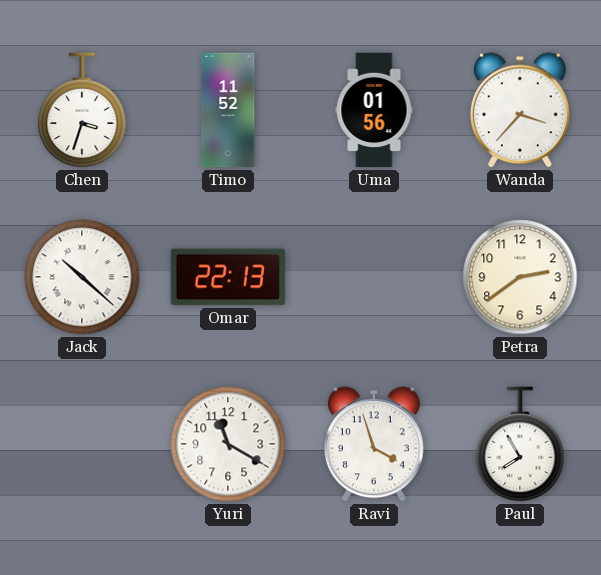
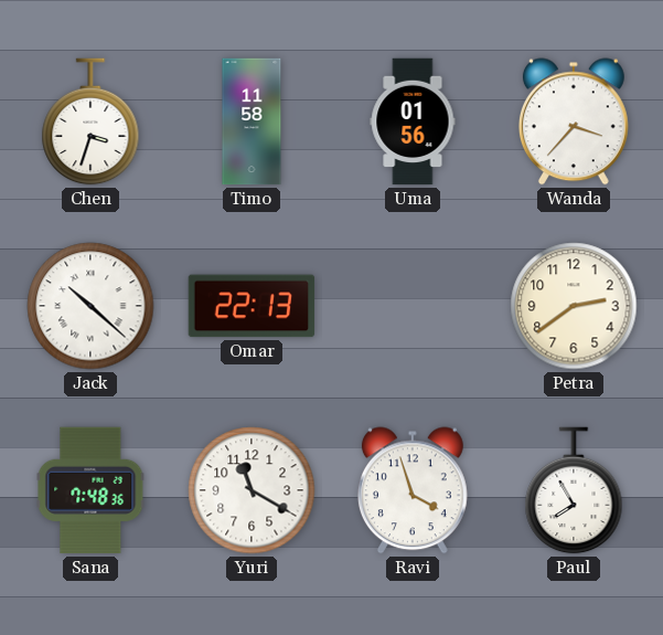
Timo: 11:52 -> 11:58 (252, 121)
Sana: none -> 7:48 (90, 490)
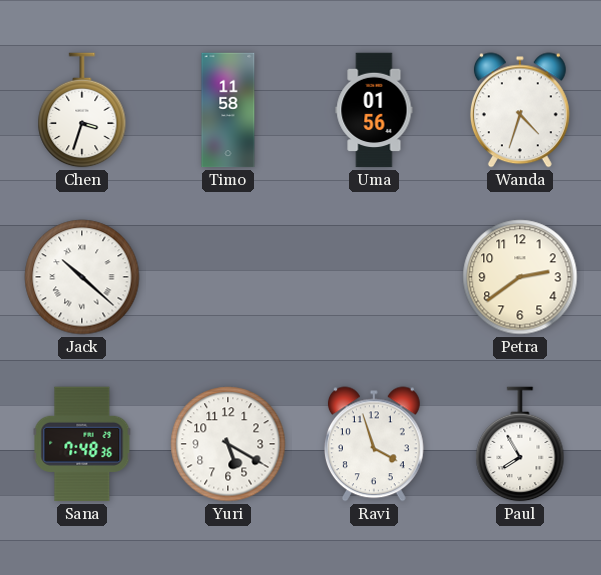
Wanda: 3:37 -> 4:33 (520, 110)
Omar: 22:13 -> none (252, 306)
Yuri: 11:20 -> 5:20 (228, 444)
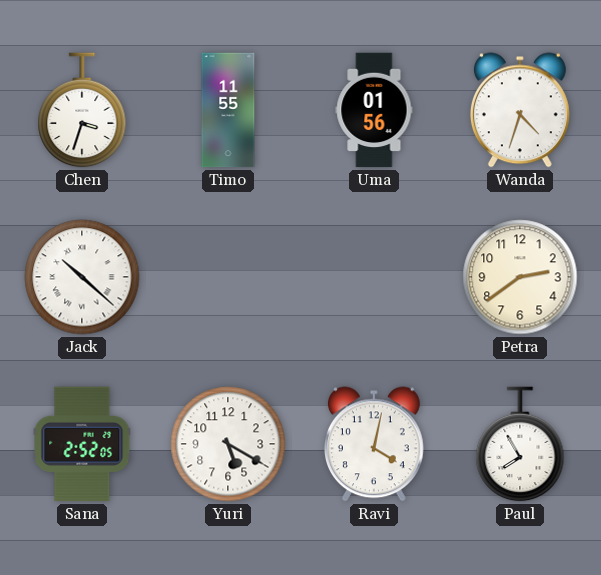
Timo: 11:58 -> 11:55 (228, 110)
Sana: 7:48 -> 2:52 (82, 444)
Ravi: 3:57 -> 4:02 (374, 444)
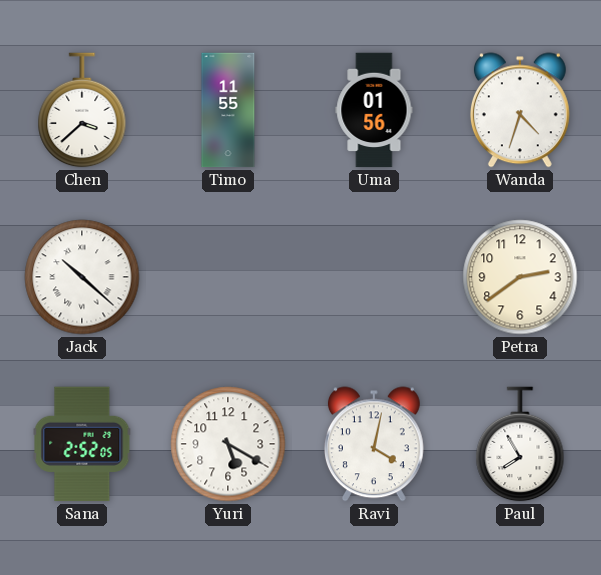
Chen: 3:33 -> 3:38 (82, 110)
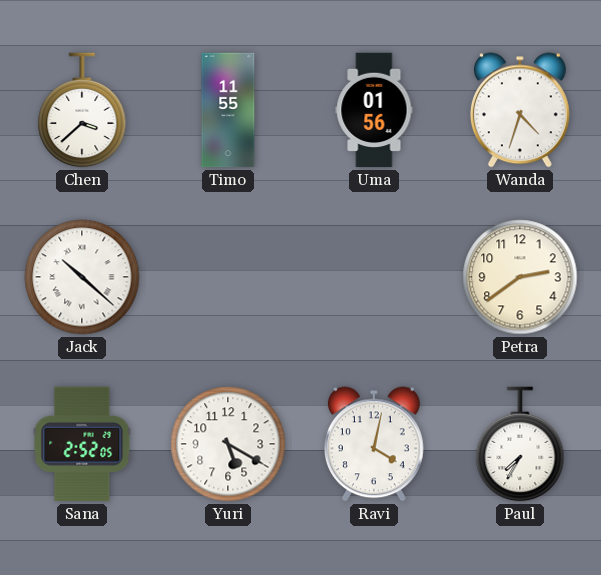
Paul: 7:55 -> 7:35 (520, 444)
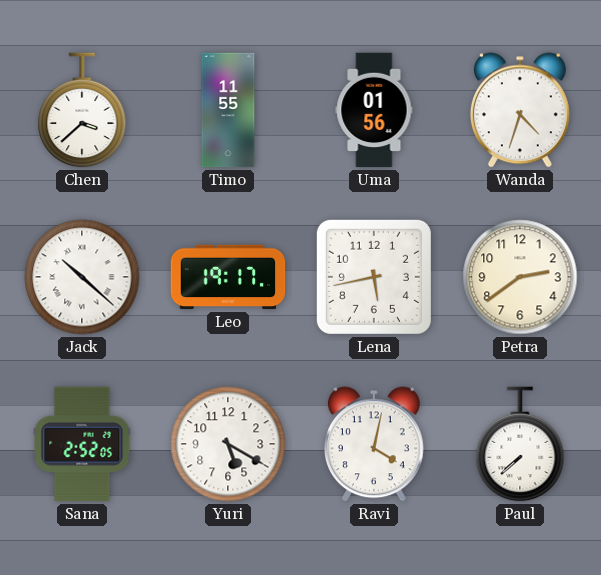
Leo: none -> 19:17 (228, 277)
Lena: none -> 5:43 (374, 277)
Paul: 7:35 -> 7:38 (520, 444)
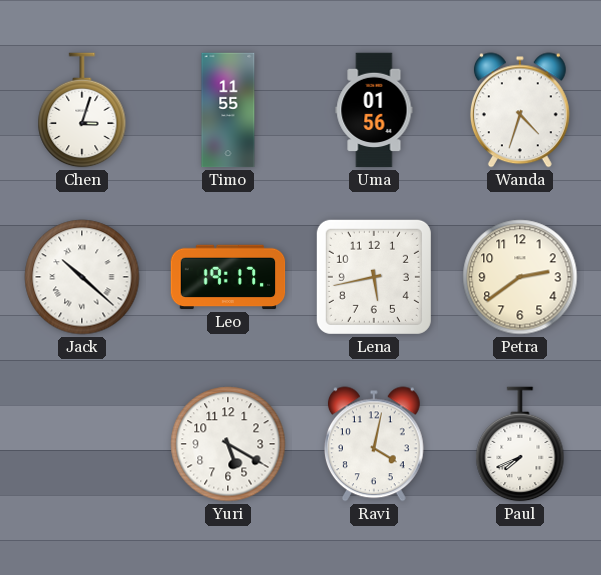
Chen: 3:38 -> 3:03 (82, 110)
Sana: 2:52 -> none (82, 444)
Paul: 7:38 -> 7:41 (520, 444)
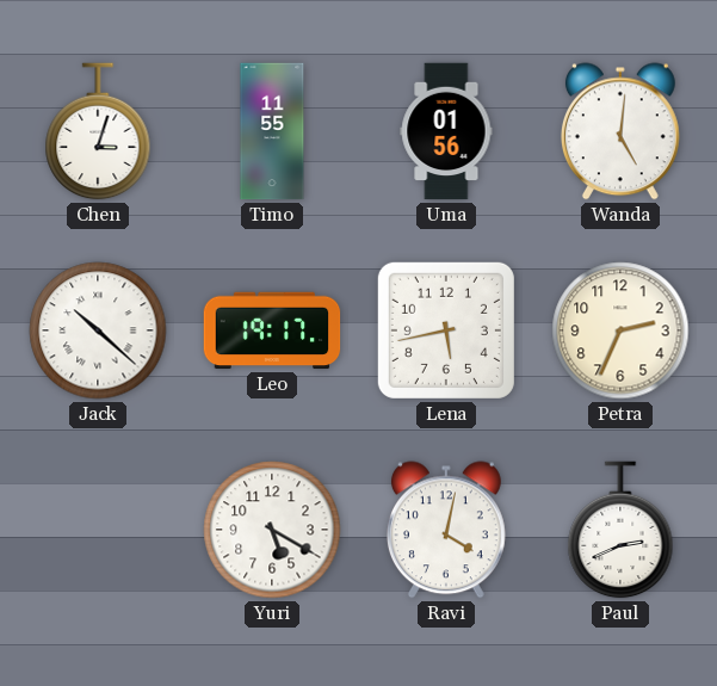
Wanda: 4:33 -> 5:01 (620, 131)
Petra: 2:39 -> 2:34 (620, 330)
Paul: 7:41 -> 2:41 (620, 530)
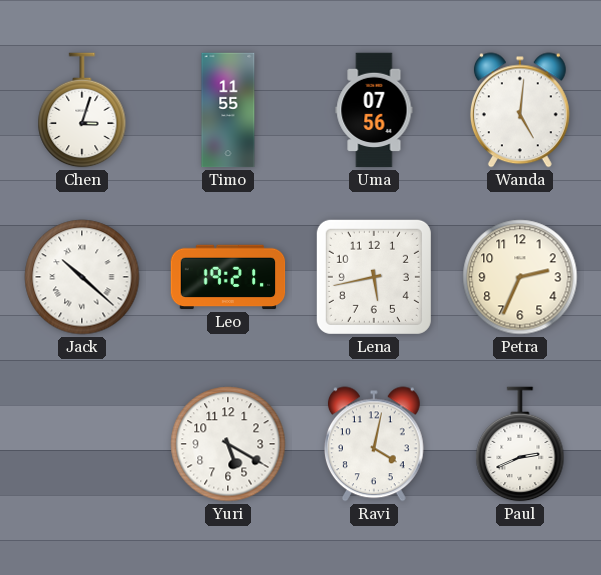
Uma: 01:56 -> 07:56 (374, 110)
Leo: 19:17 -> 19:21 (228, 277)
